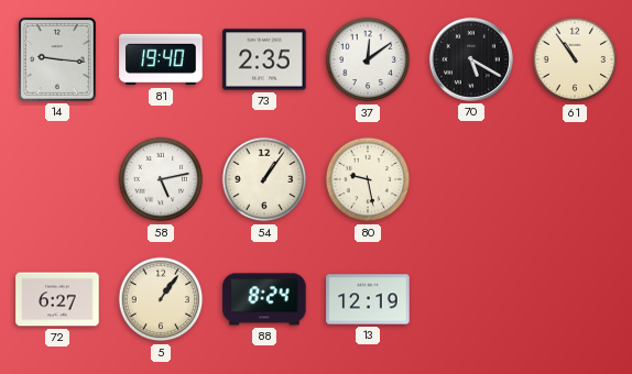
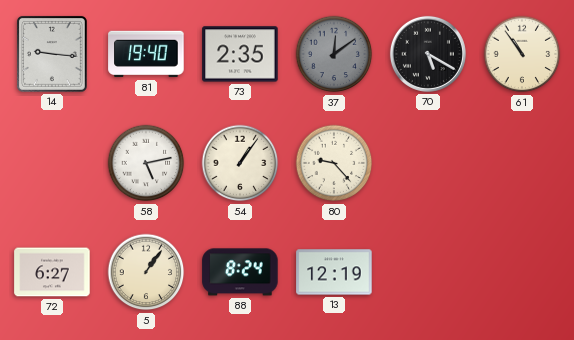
37 dial: white -> grey (334, 54)
80: 9:28 -> 9:23 (334, 163)
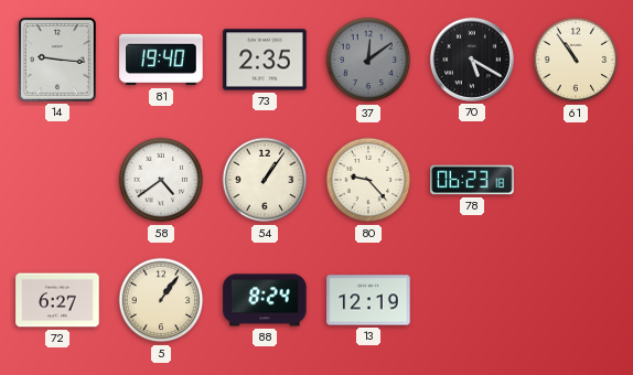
58: 5:13 -> 4:39 (161, 180)
78: none -> 06:23 (472, 180)
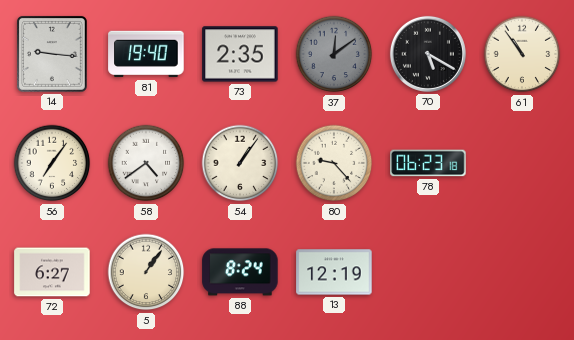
56: none -> 7:06 (52, 163)
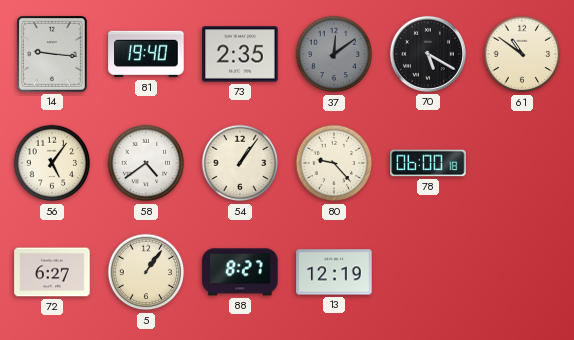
61: 10:54 -> 10:51 (522, 54)
56: 7:06 -> 5:06 (52, 163)
78: 06:23 -> 06:00 (428, 163)
88: 8:24 -> 8:27 (240, 272)
